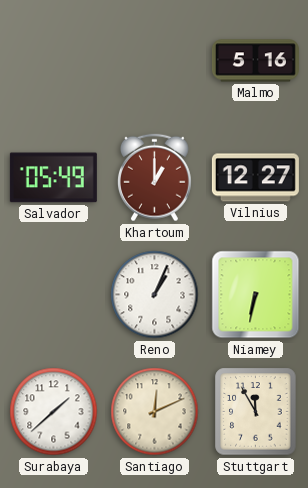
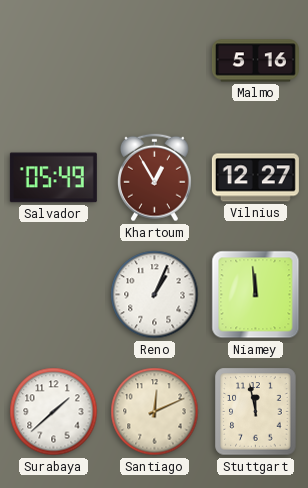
Khartoum: 1:00 -> 12:55 (154, 178)
Niamey: 6:32 -> 11:59 (256, 295)
Stuttgart: 11:55 -> 11:58 (256, 412)
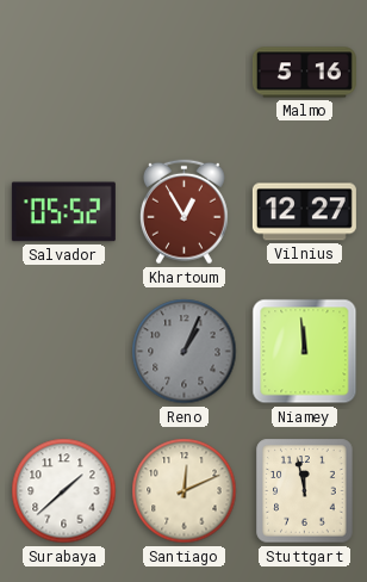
Salvador: 05:49 -> 05:52 (63, 212)
Reno dial: white -> grey (185, 352)
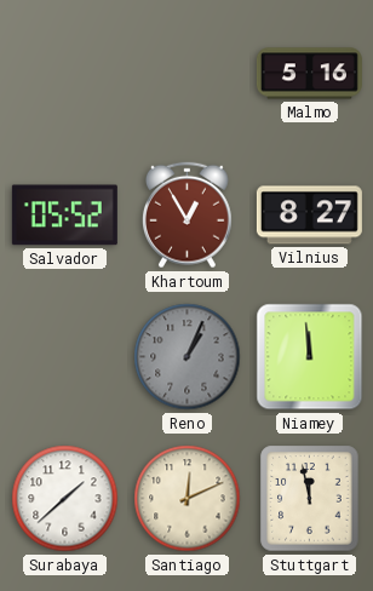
Vilnius: 12:27 -> 8:27 (309, 216)
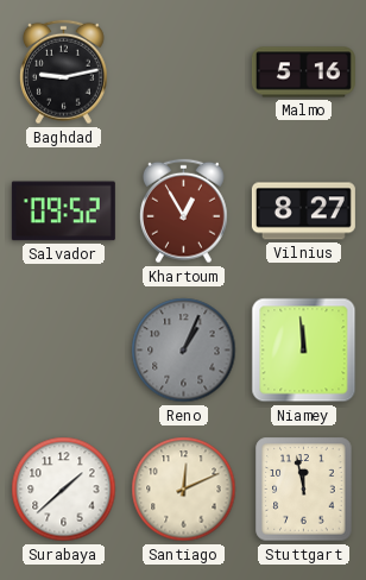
Baghdad: none -> 9:13 (63, 72)
Salvador: 05:52 -> 09:52 (63, 212)
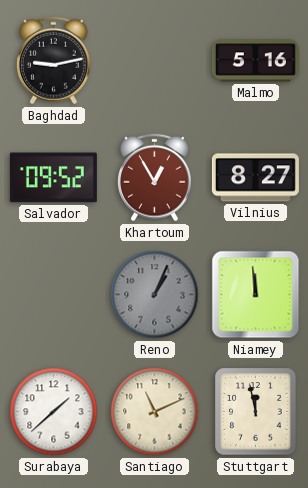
Santiago: 12:11 -> 11:11 (155, 412)
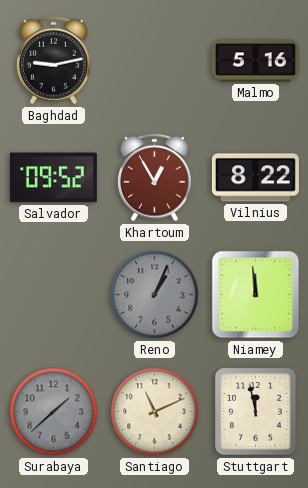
Vilnius: 8:27 -> 8:22 (255, 178)
Surabaya dial: white -> grey (54, 412)
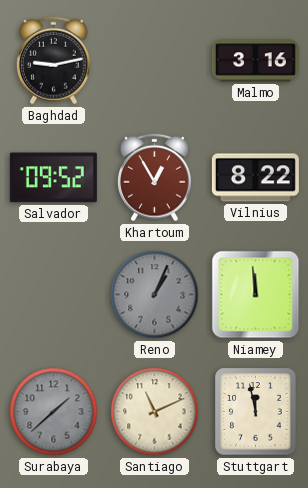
Malmo: 5:16 -> 3:16 (255, 61)
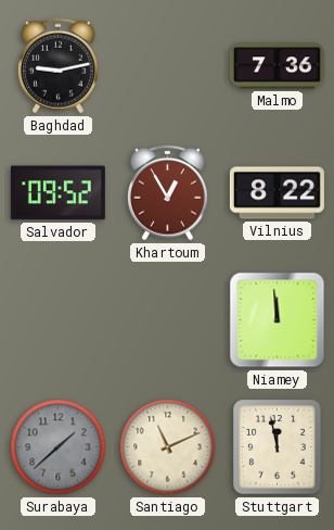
Malmo: 3:16 -> 7:36 (277, 66)
Reno: 1:04 -> none (155, 295)
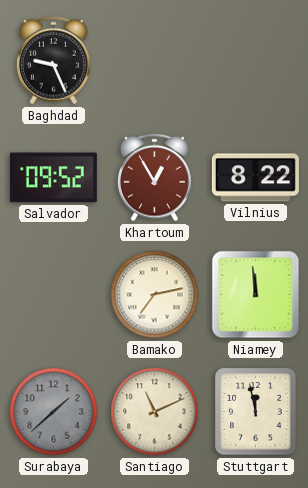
Baghdad: 9:13 -> 9:26 (53, 61)
Malmo: 7:36 -> none (277, 66)
Bamako: none -> 7:13 (155, 295)
